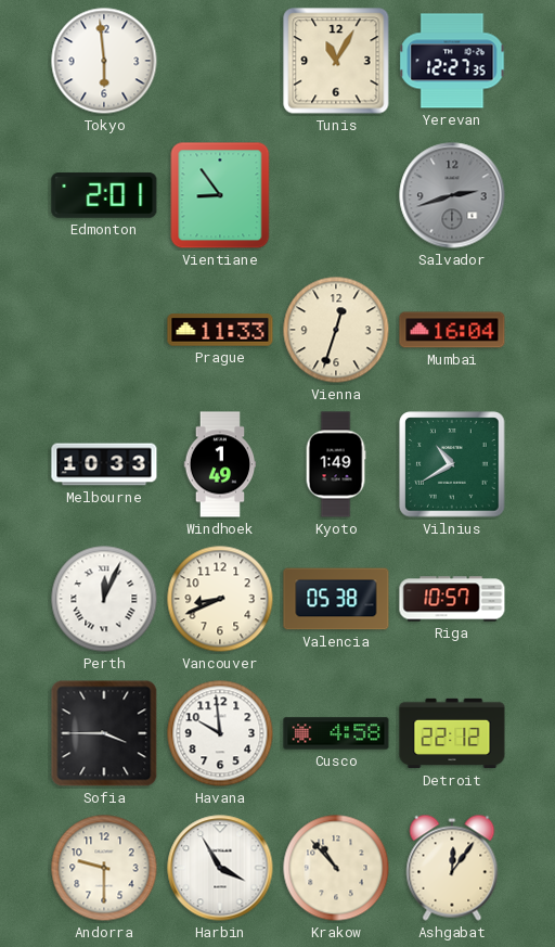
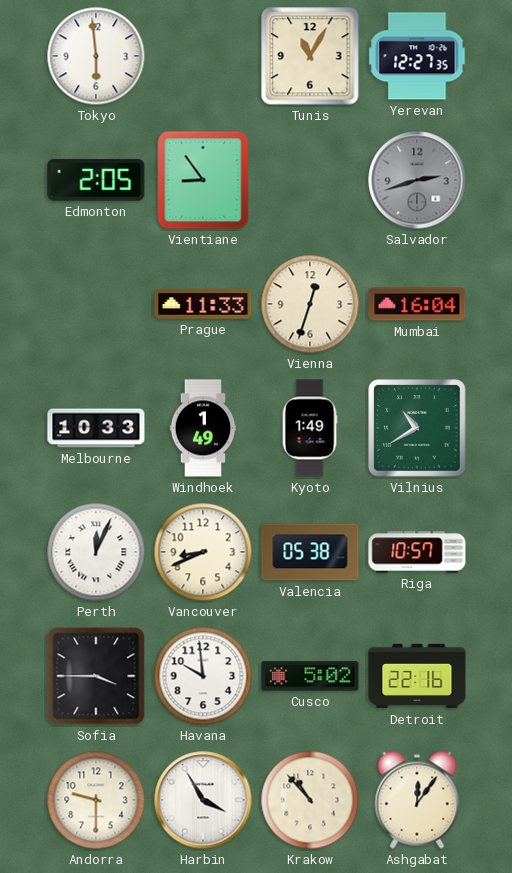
Edmonton: 2:01 -> 2:05 (96, 180)
Cusco: 4:58 -> 5:02 (310, 676)
Detroit: 22:12 -> 22:16 (417, 676)
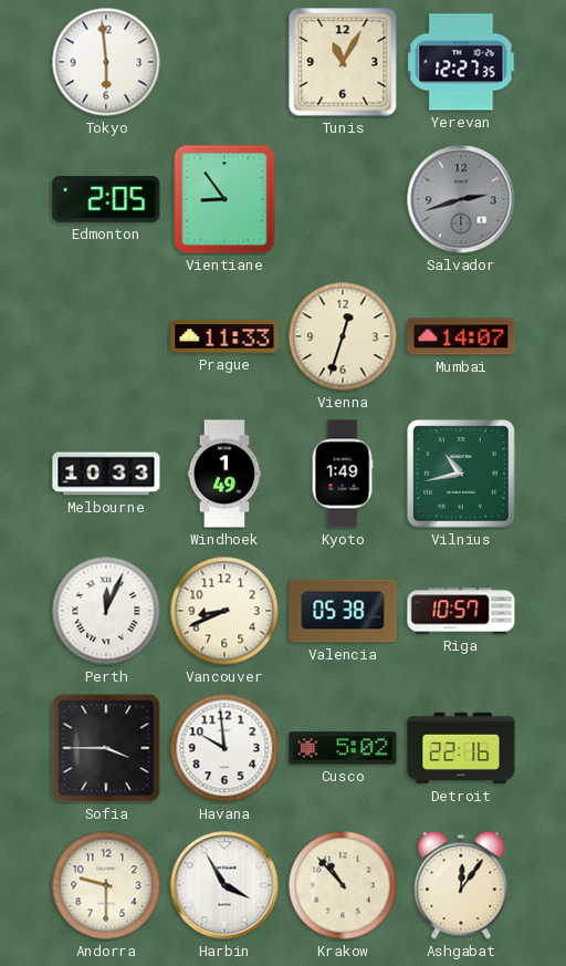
Mumbai: 16:04 -> 14:07 (461, 336)
Vilnius: 10:40 -> 10:43 (461, 474)
